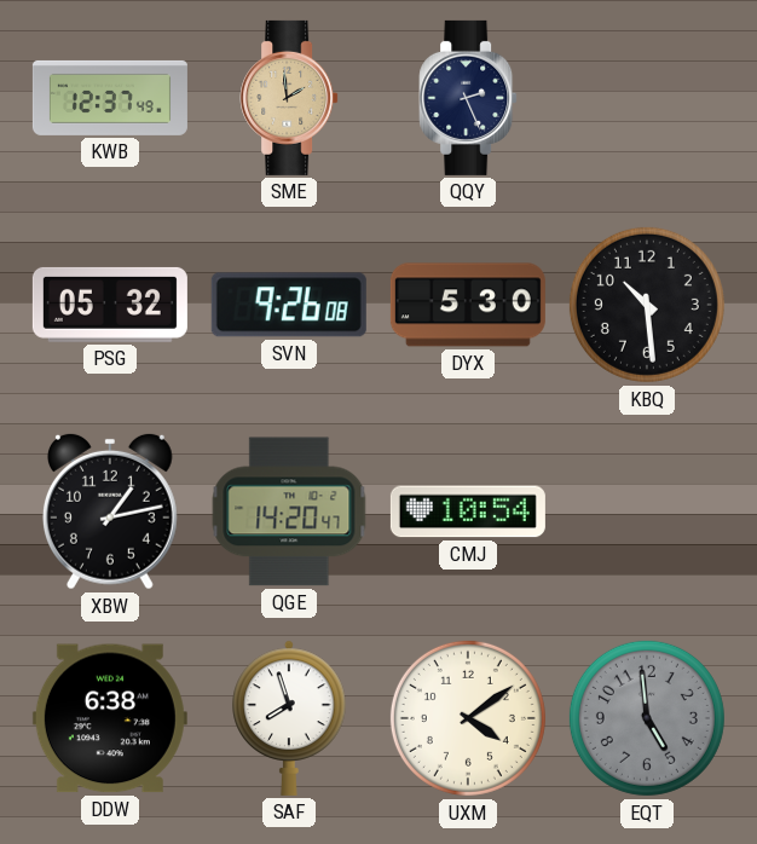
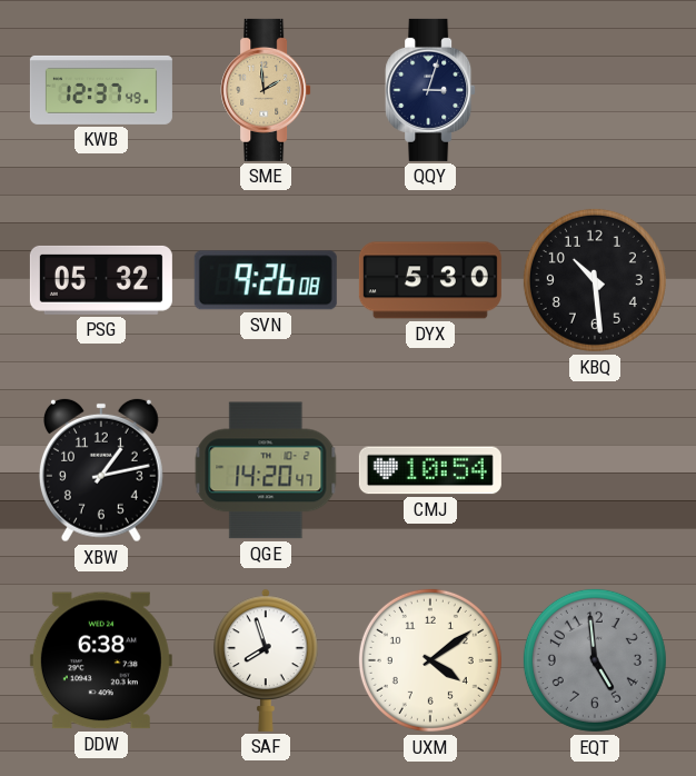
QQY: 2:26 -> 3:03 (430, 90)
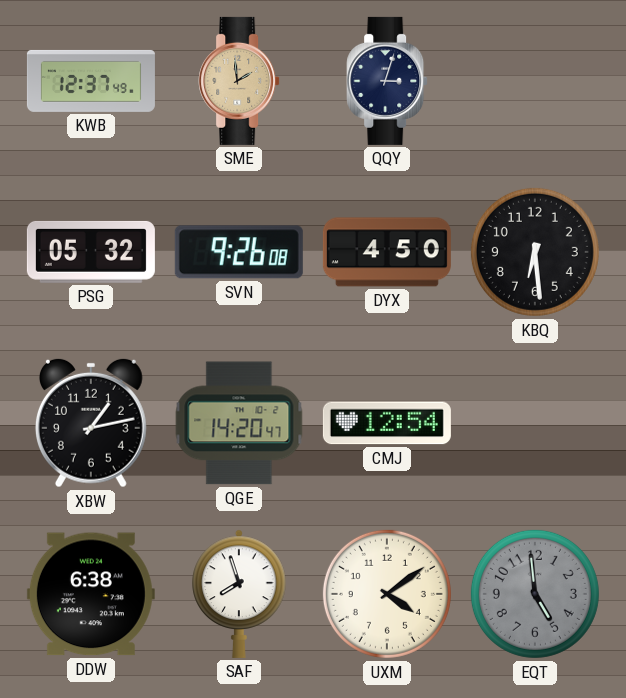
DYX: 5:30 -> 4:50 (387, 252)
KBQ: 10:29 -> 6:29 (535, 252)
CMJ: 10:54 -> 12:54 (387, 423)
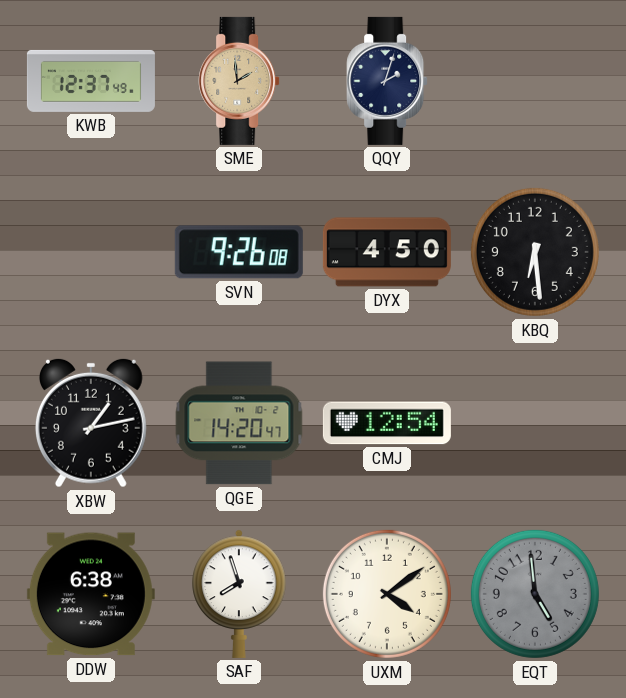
QQY: 3:03 -> 2:03 (387, 81)
PSG: 05:32 -> none (91, 252)
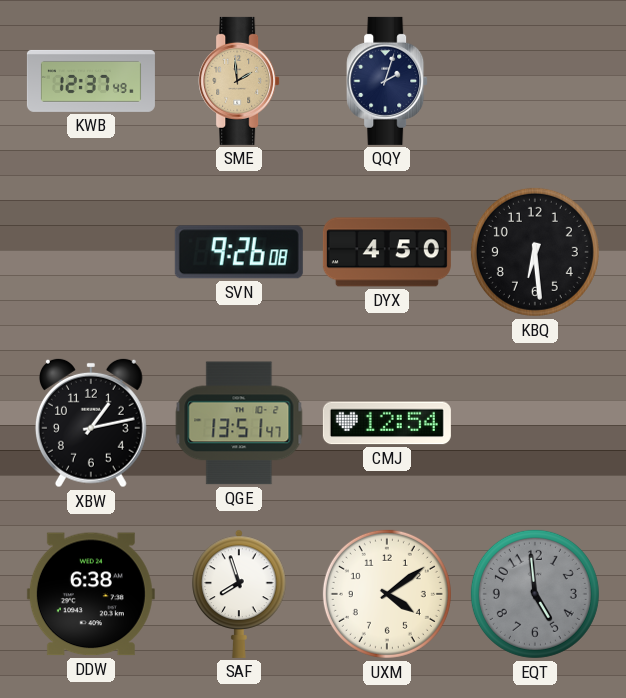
QGE: 14:20 -> 13:51 (239, 423)
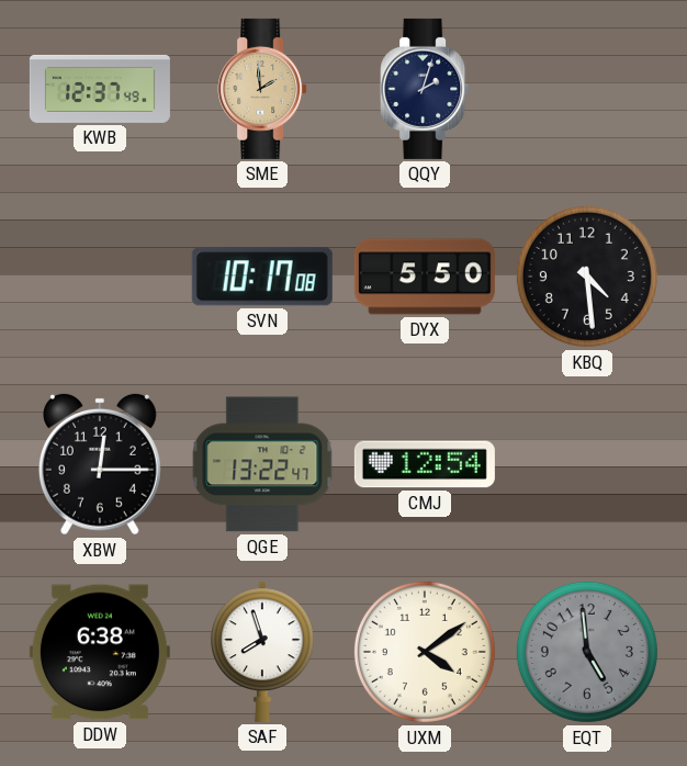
SVN: 9:26 -> 10:17 (262, 277)
DYX: 4:50 -> 5:50 (425, 277)
KBQ: 6:29 -> 4:29 (587, 277)
XBW: 1:13 -> 12:15 (100, 464)
QGE: 13:51 -> 13:22 (262, 464)
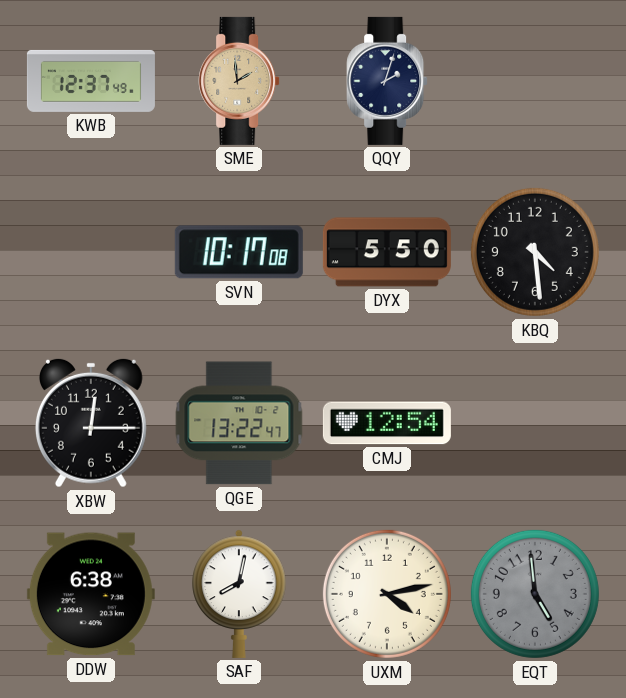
SAF: 7:57 -> 8:02 (239, 594)
UXM: 4:09 -> 4:13 (387, 594)
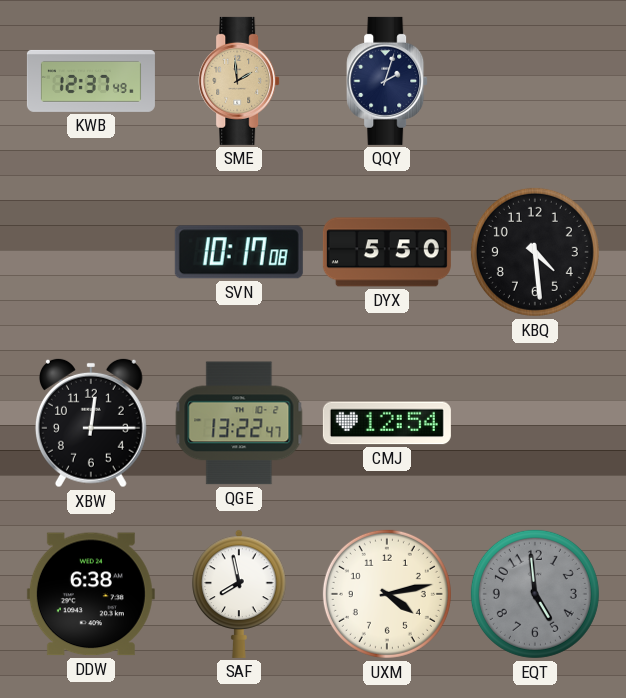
SAF: 8:02 -> 7:58 (239, 594)
